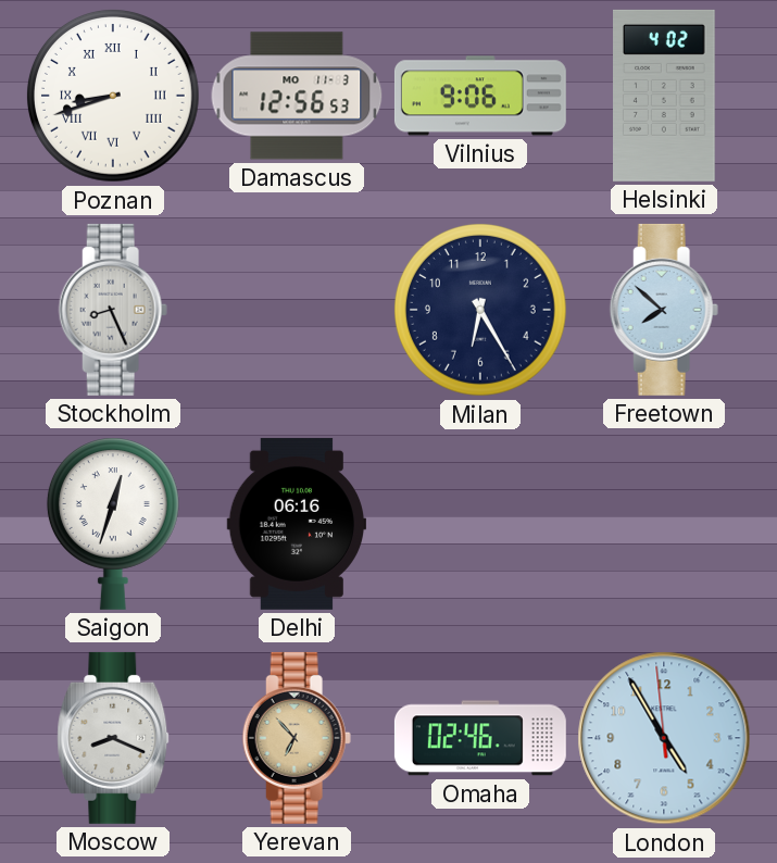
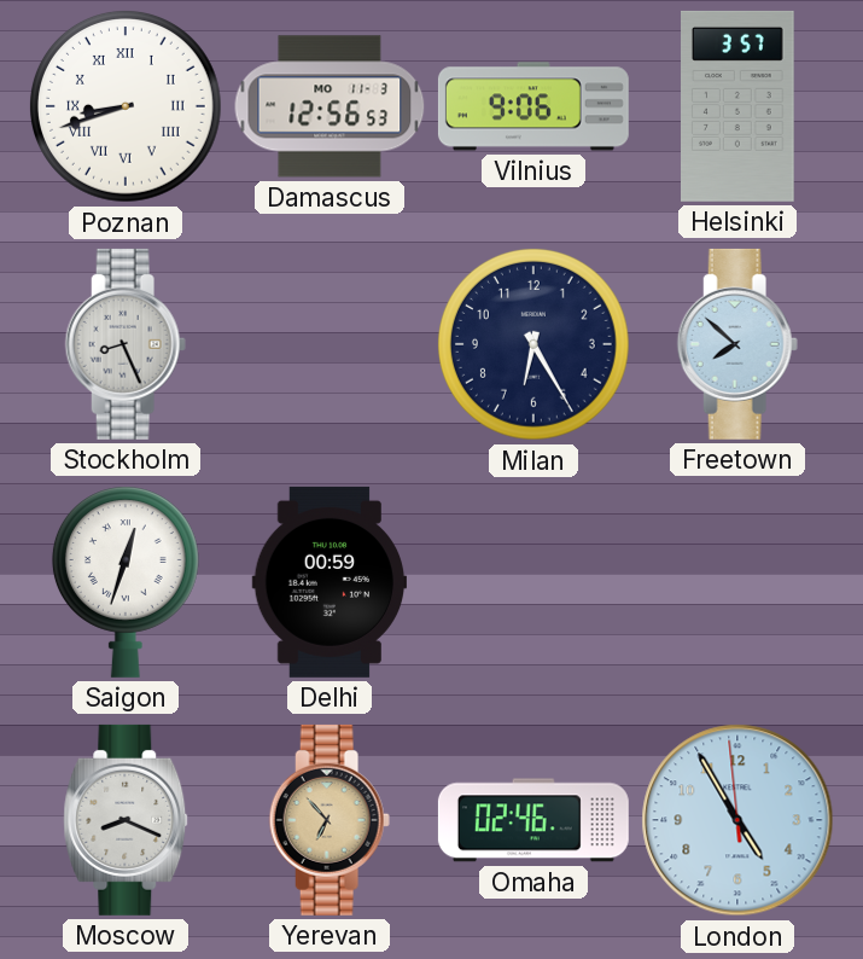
Helsinki: 4:02 -> 3:57 (739, 106)
Delhi: 06:16 -> 00:59 (328, 582)
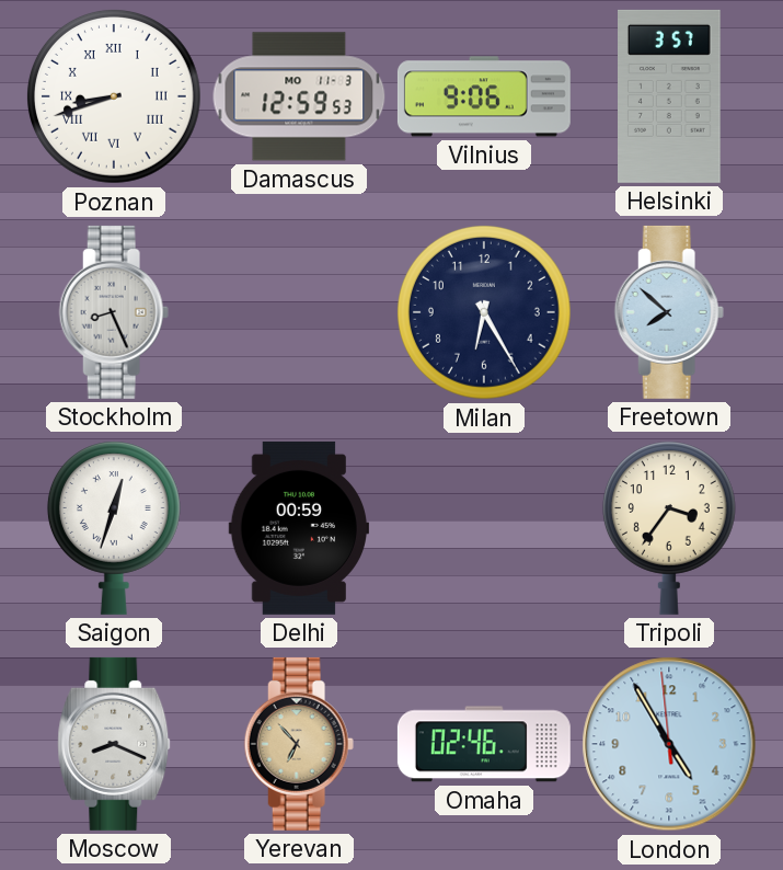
Damascus: 12:56 -> 12:59 (299, 96)
Tripoli: none -> 3:36 (669, 528)
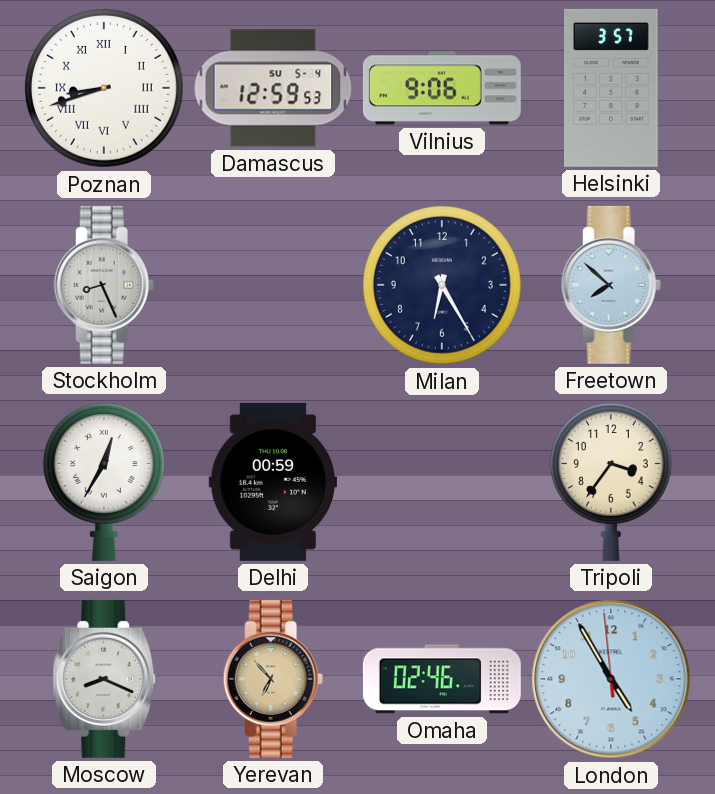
Damascus date: MO 11-3 -> SU 5-4 (273, 88)
Saigon: 12:33 -> 12:35 (104, 482)
